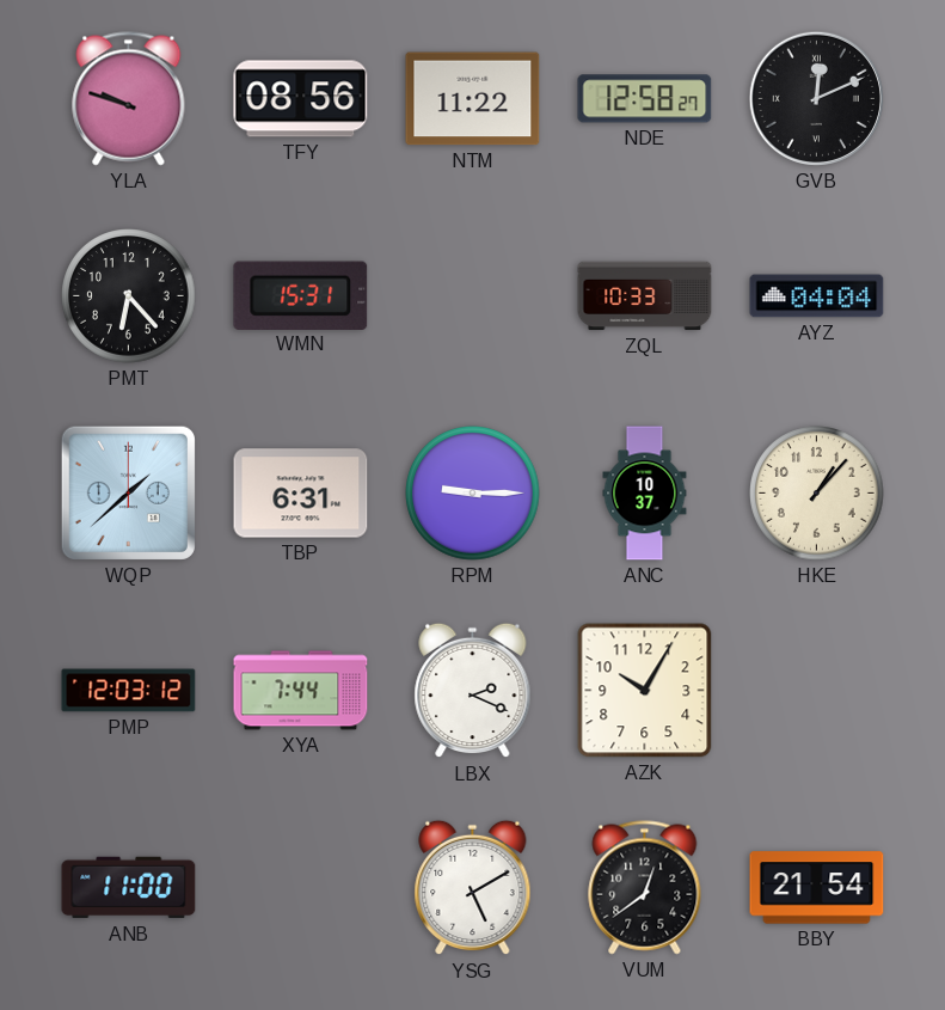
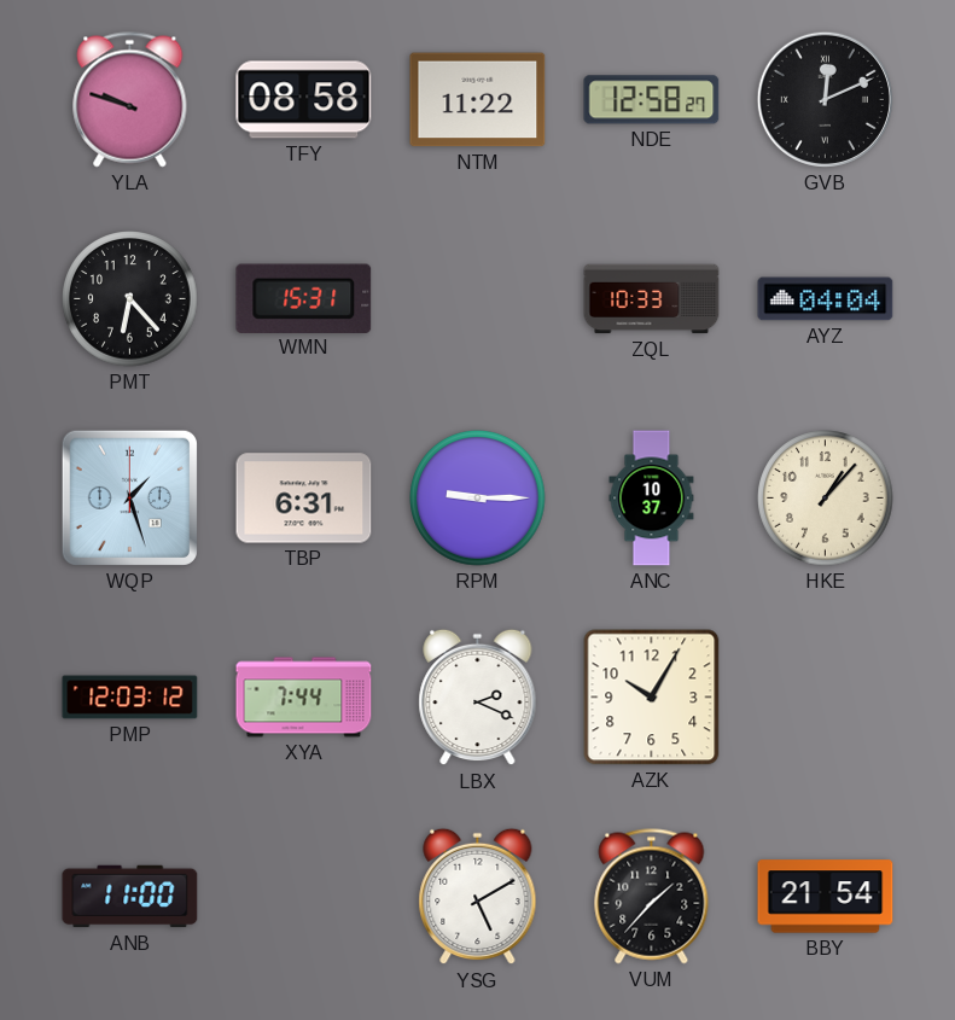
TFY: 08:56 -> 08:58 (304, 100)
WQP: 1:38 -> 1:27 (129, 497)
VUM: 12:39 -> 1:37 (652, 897)
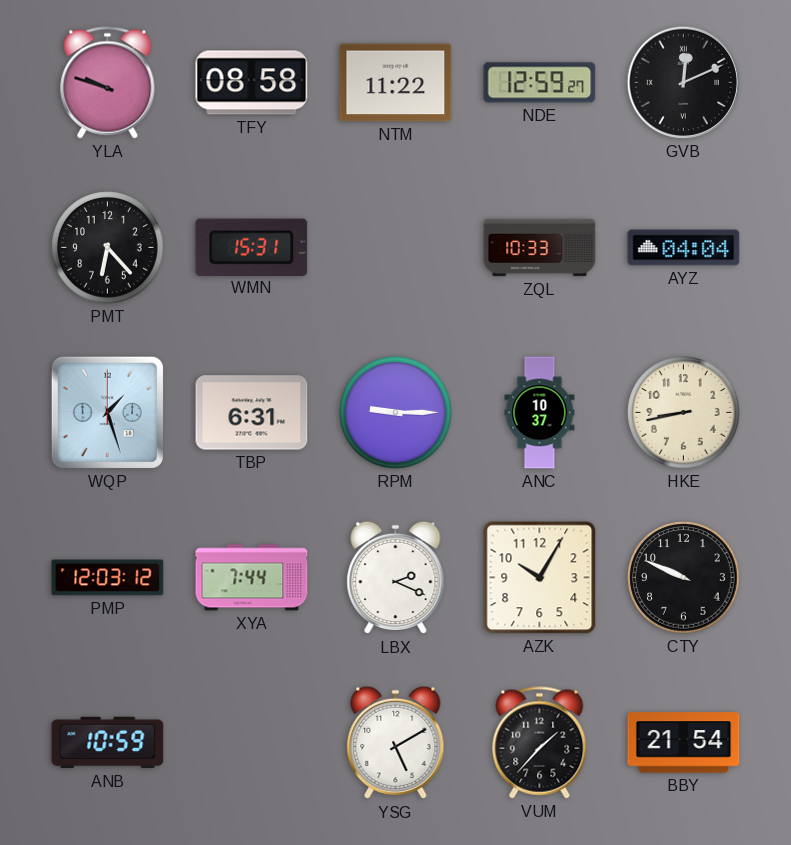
NDE: 12:58 -> 12:59 (540, 83)
HKE: 1:07 -> 8:43 (684, 413)
CTY: none -> 9:49 (684, 578)
ANB: 11:00 -> 10:59 (108, 743)
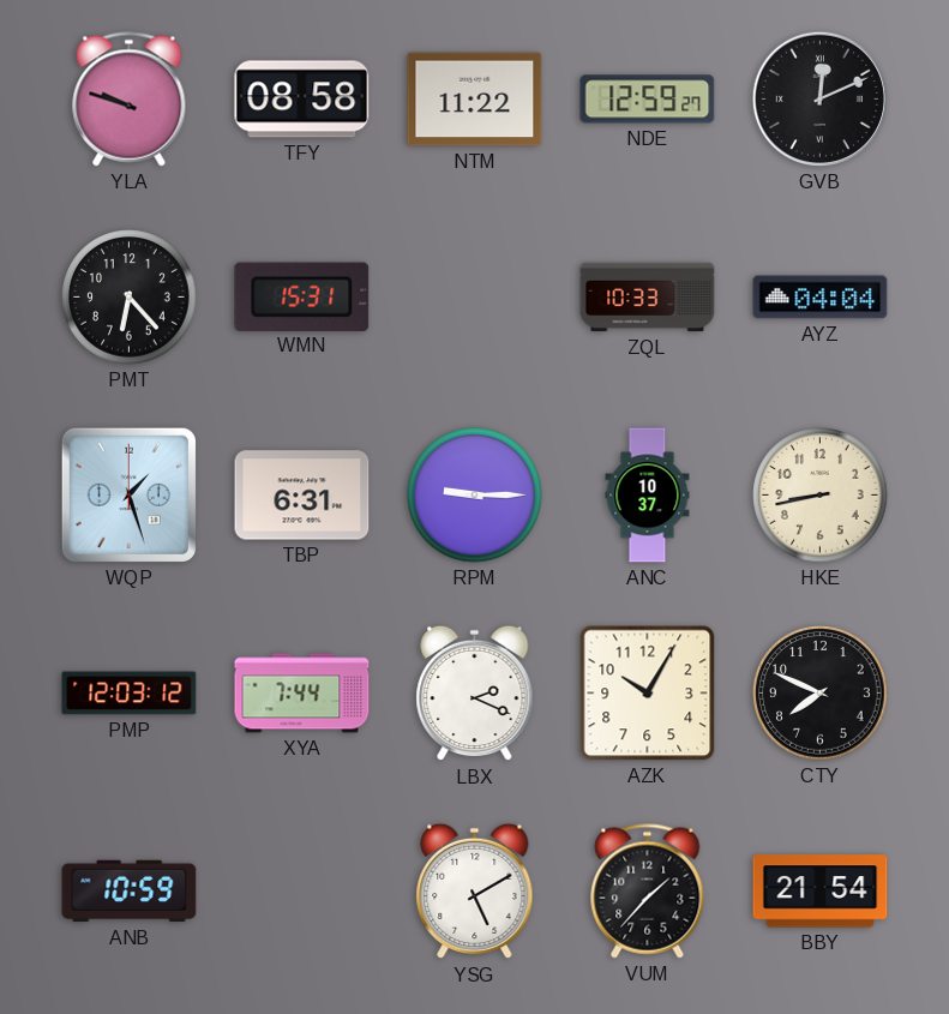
CTY: 9:49 -> 7:49 (821, 694)
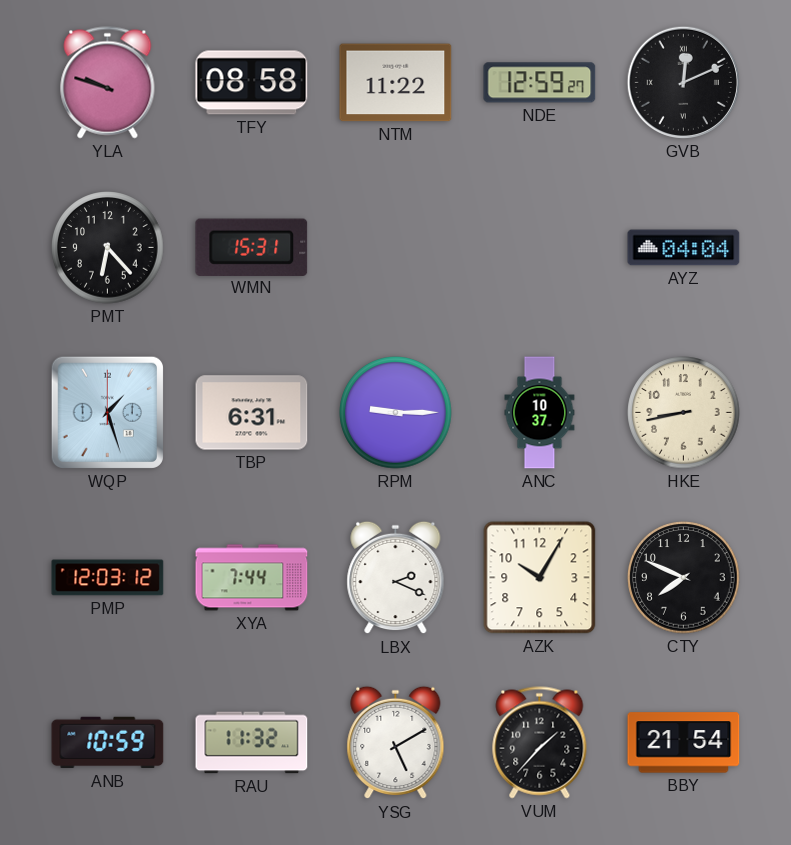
ZQL: 10:33 -> none (648, 298)
RAU: none -> 11:32 (252, 743)
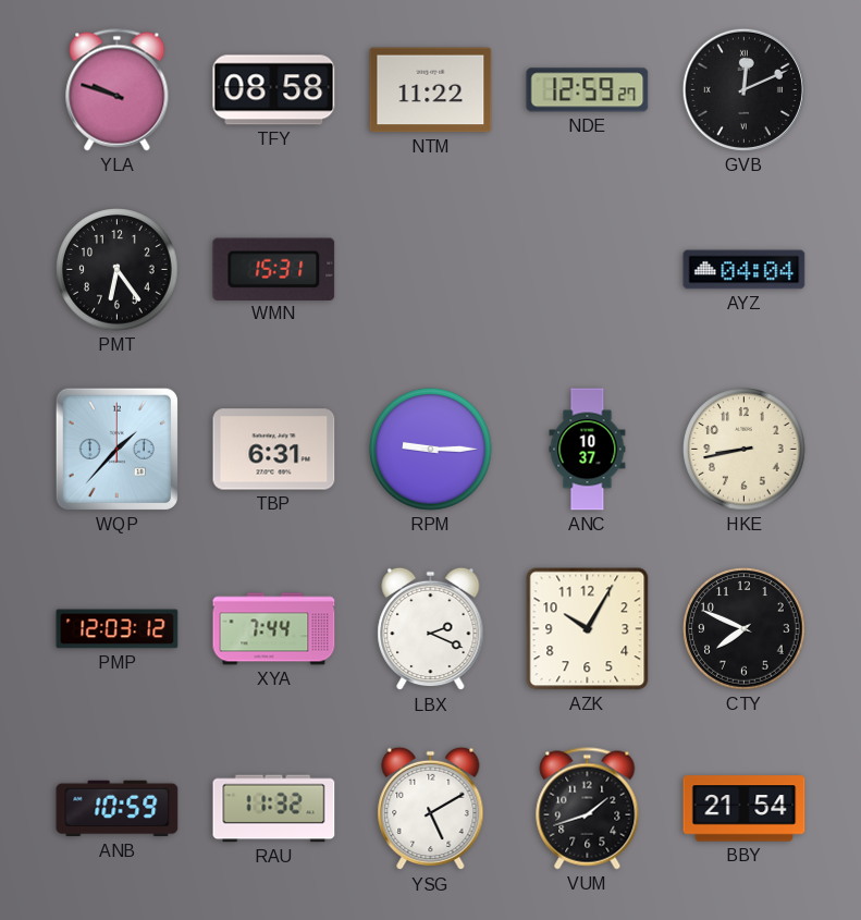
PMT: 6:23 -> 6:24 (118, 270)
WQP: 1:27 -> 1:37 (116, 449)
VUM: 1:37 -> 1:42 (588, 809)
